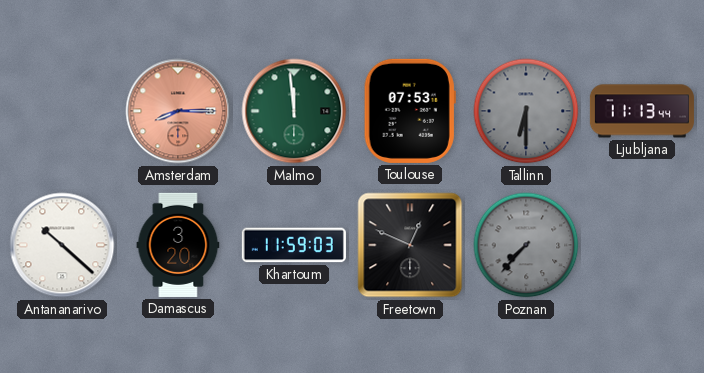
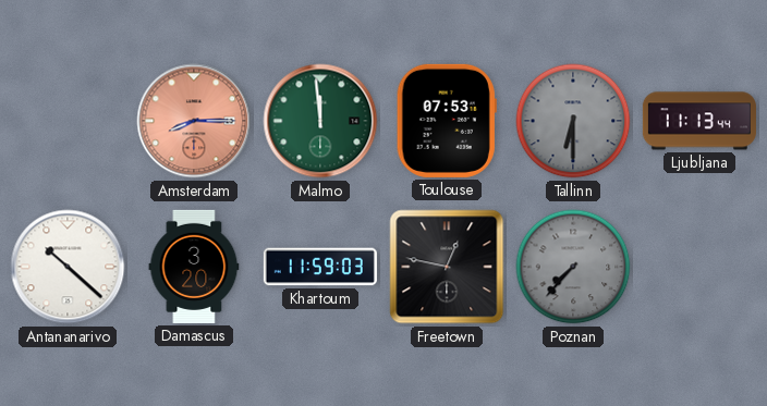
Freetown: 12:49 -> 12:47 (447, 267)
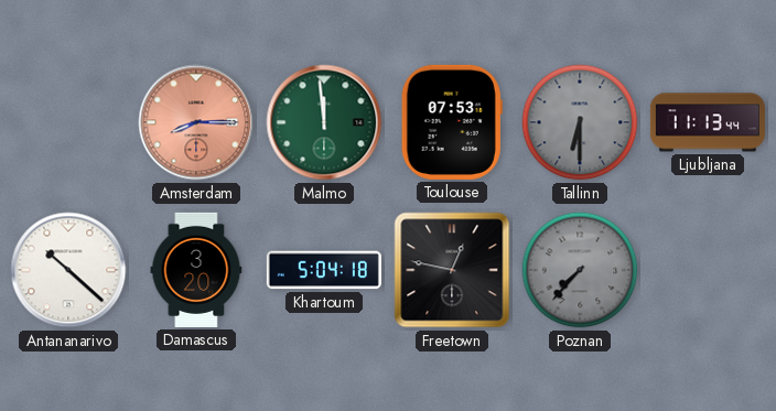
Khartoum: 11:59 -> 5:04 (324, 270)
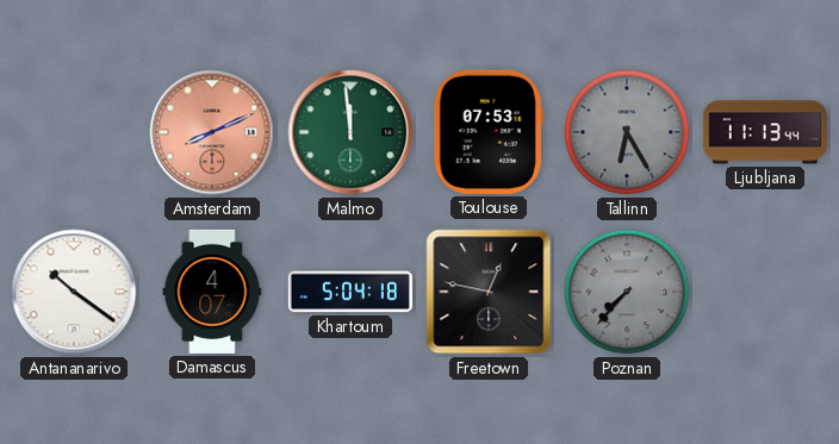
Amsterdam: 8:15 -> 8:11 (212, 132)
Tallinn: 6:30 -> 6:25 (627, 132)
Antananarivo: 10:22 -> 10:21 (74, 292)
Damascus: 3:20 -> 4:07 (212, 292)
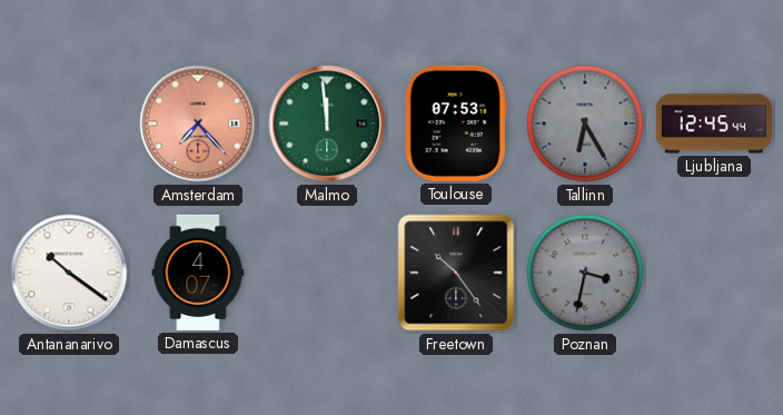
Amsterdam: 8:11 -> 7:23 (198, 123)
Ljubljana: 11:13 -> 12:45 (714, 123)
Khartoum: 5:04 -> none (350, 292)
Freetown: 12:47 -> 10:24 (456, 273)
Poznan: 7:37 -> 3:32 (585, 273)
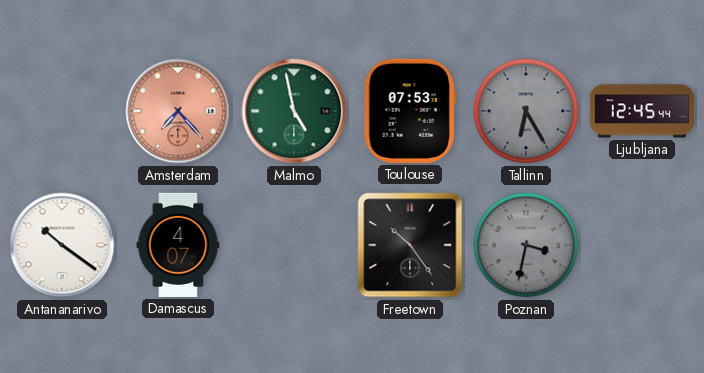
Malmo: 11:59 -> 4:58 (294, 111)
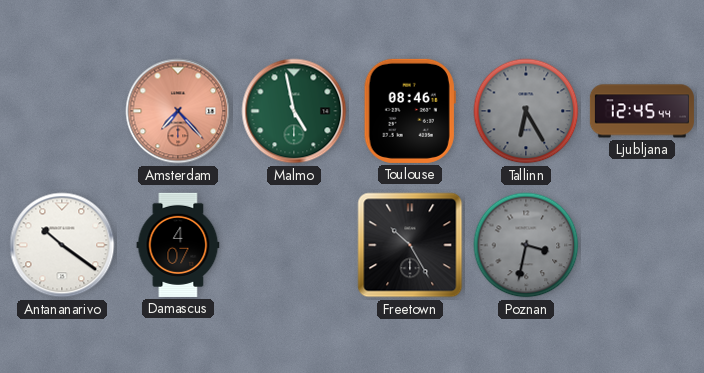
Toulouse: 07:53 -> 08:46 (410, 111)
Freetown: 10:24 -> 10:25 (410, 245)
